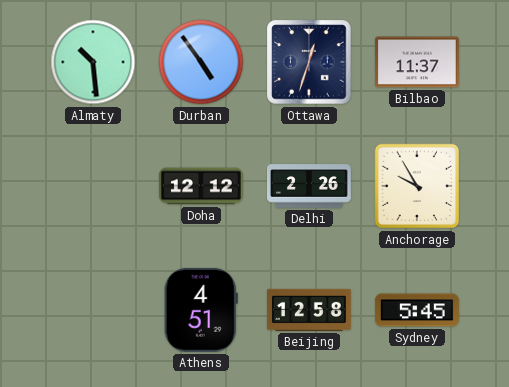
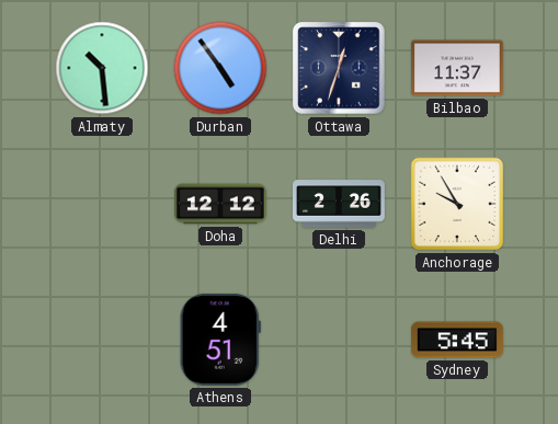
Beijing: 12:58 -> none (309, 310)
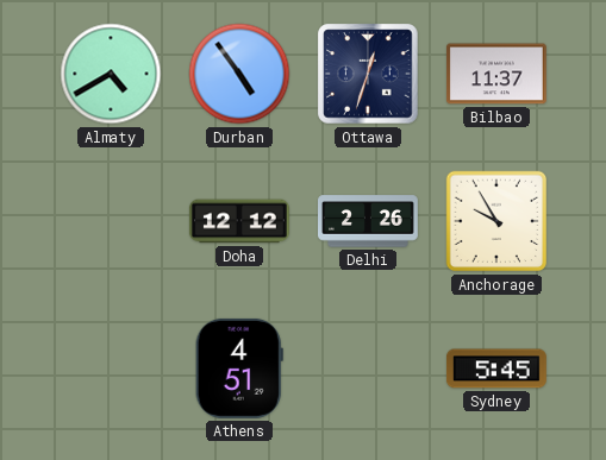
Almaty: 10:29 -> 4:40 (111, 74)
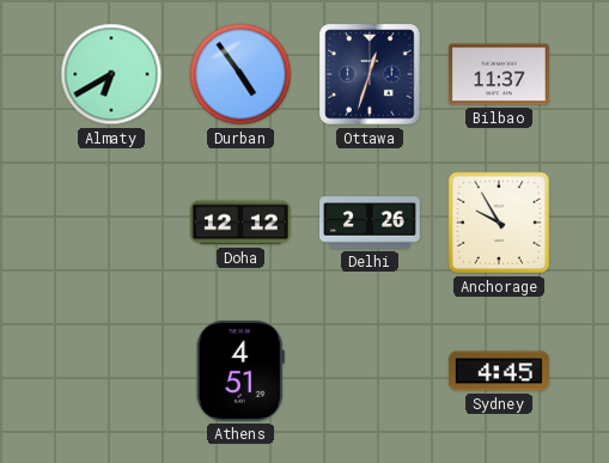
Almaty: 4:40 -> 6:40 (111, 74)
Sydney: 5:45 -> 4:45 (499, 371)
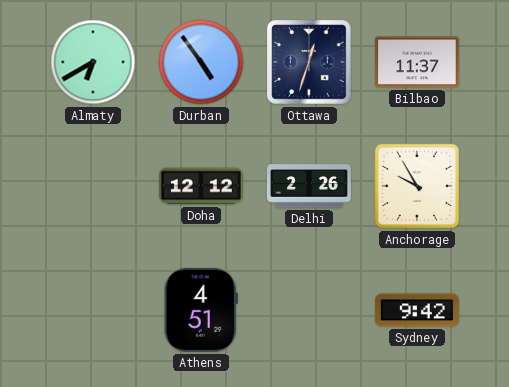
Sydney: 4:45 -> 9:42 (417, 310)
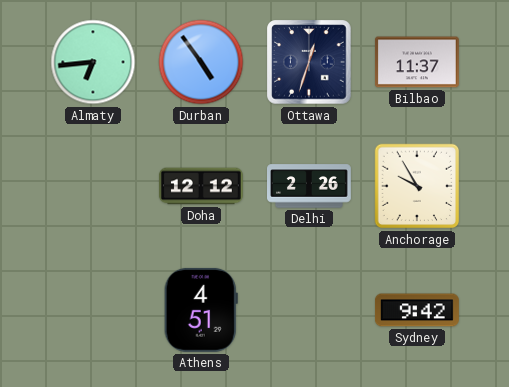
Almaty: 6:40 -> 6:44 (93, 62)
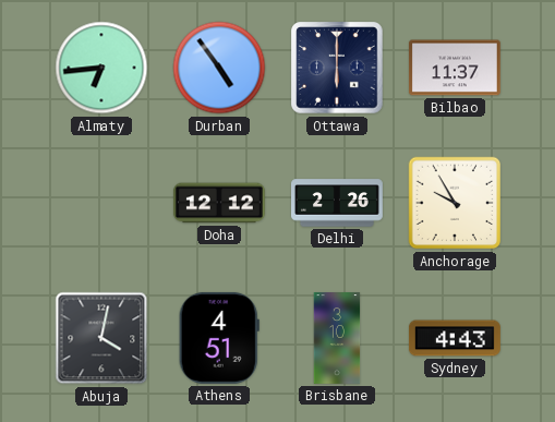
Ottawa: 12:33 -> 6:00 (337, 68)
Abuja: none -> 4:02 (101, 338)
Brisbane: none -> 3:10 (337, 339)
Sydney: 9:42 -> 4:43 (455, 338)
